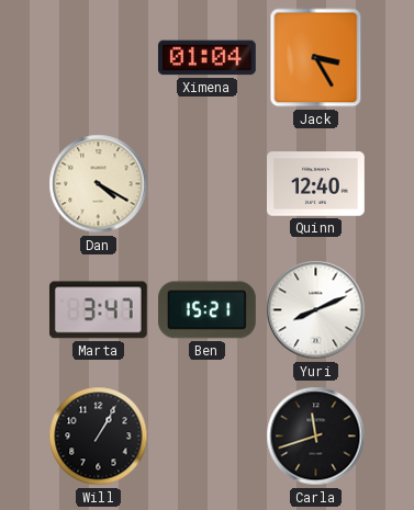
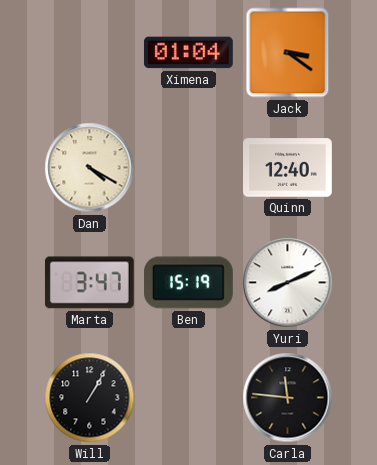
Jack: 3:25 -> 3:21 (288, 53)
Ben: 15:21 -> 15:19 (188, 283)
Carla: 11:42 -> 11:46 (288, 398)
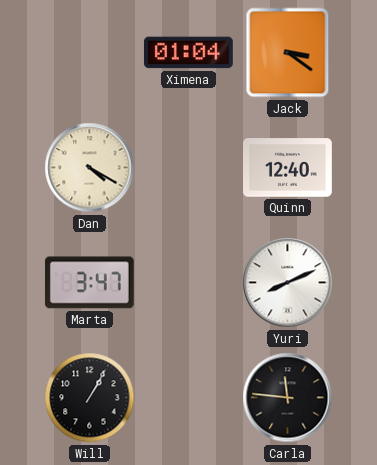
Ben: 15:19 -> none (188, 283)
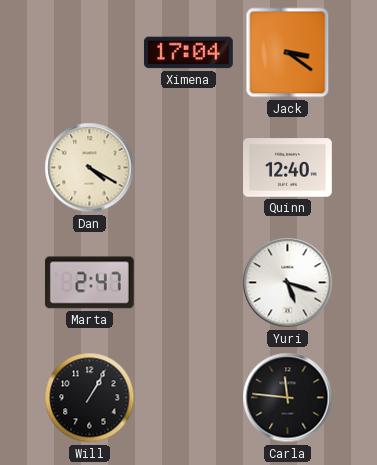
Ximena: 01:04 -> 17:04 (188, 53)
Marta: 3:47 -> 2:47 (89, 283)
Yuri: 8:11 -> 5:18 (288, 283)
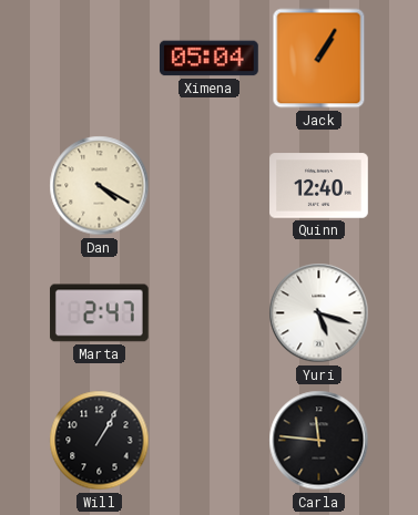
Ximena: 17:04 -> 05:04 (208, 59)
Jack: 3:21 -> 1:05 (319, 59)
